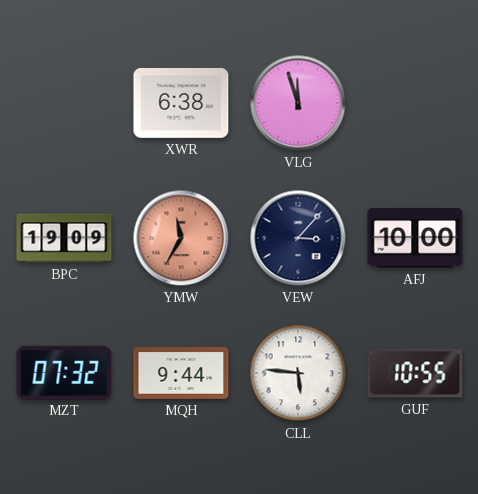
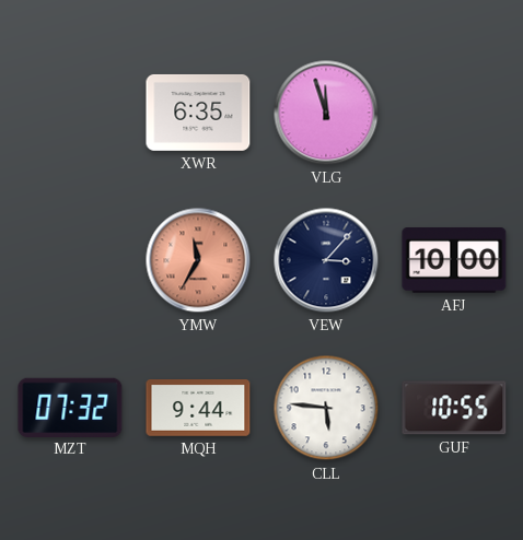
XWR: 6:38 -> 6:35 (198, 113)
BPC: 19:09 -> none (64, 238)
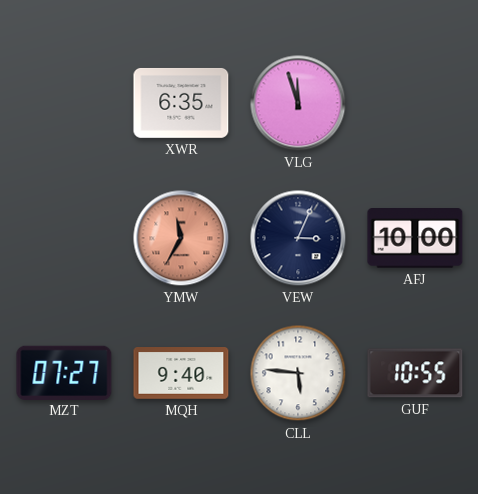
VEW: 3:07 -> 3:04 (298, 238)
MZT: 07:32 -> 07:27 (64, 372)
MQH: 9:44 -> 9:40 (181, 374)
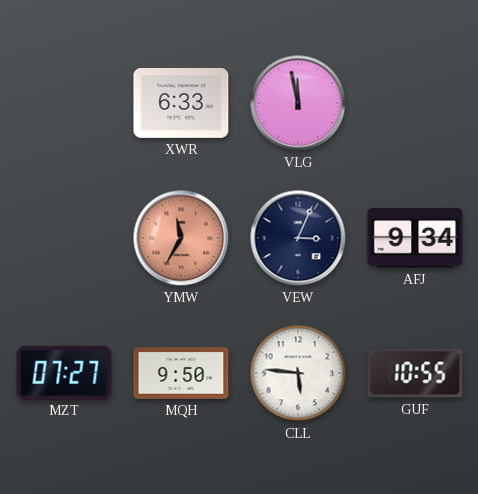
XWR: 6:35 -> 6:33 (181, 103)
VLG: 11:57 -> 11:58 (298, 103)
AFJ: 10:00 -> 9:34 (415, 239)
MQH: 9:40 -> 9:50 (181, 374)
